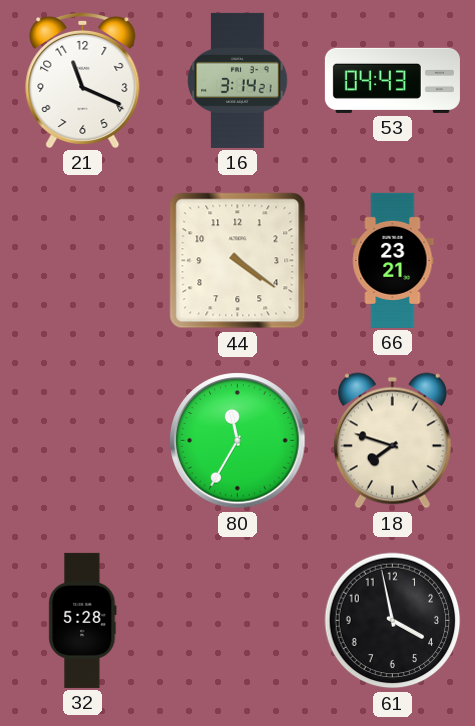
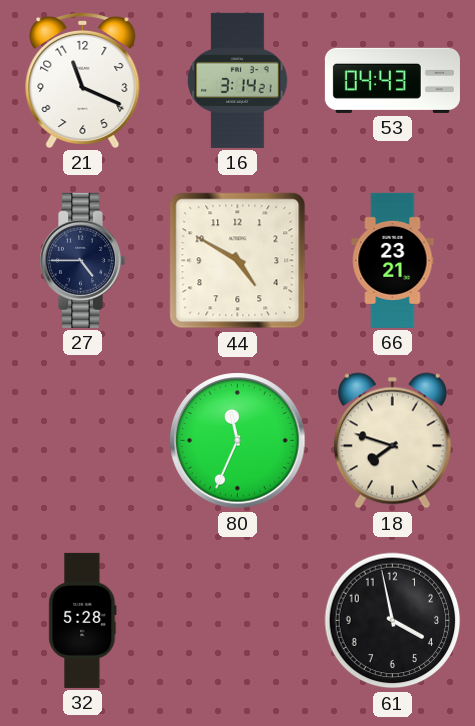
27: none -> 4:45 (83, 260)
44: 4:21 -> 4:50 (238, 261)
80: 11:35 -> 11:34 (238, 441)
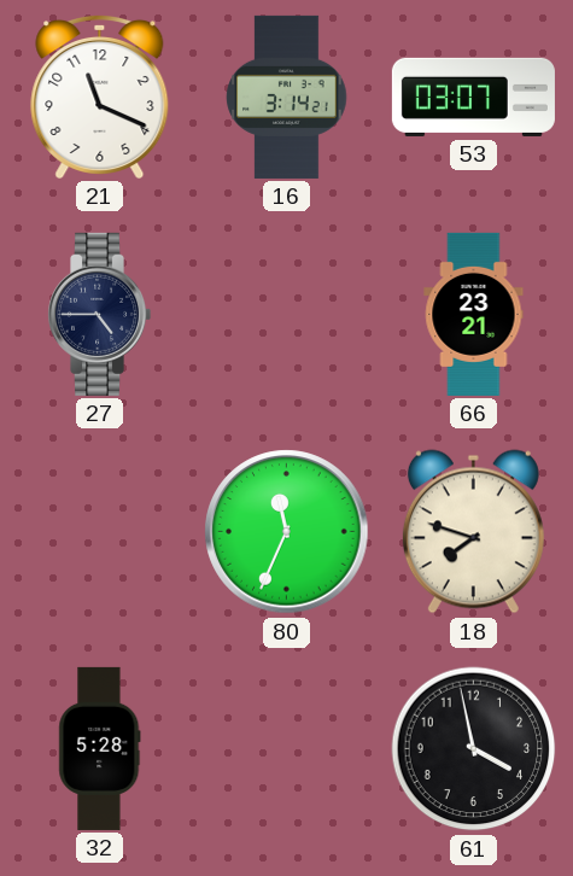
53: 04:43 -> 03:07 (473, 97)
44: 4:50 -> none (238, 261)
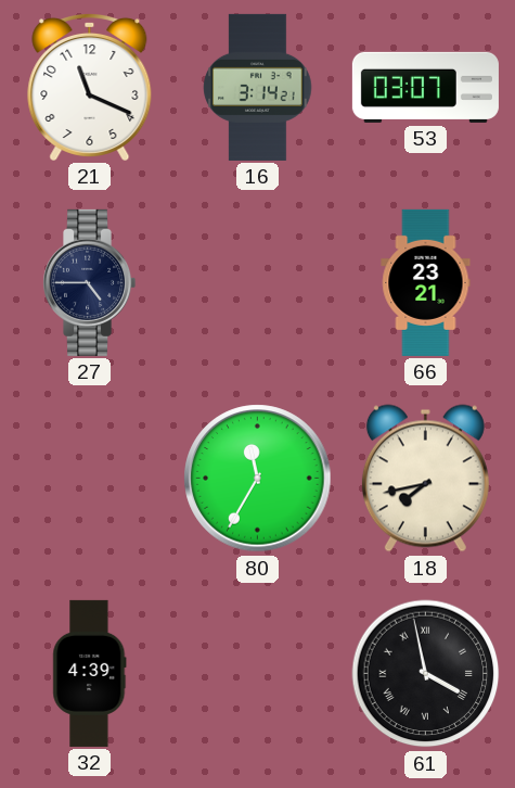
80: 11:34 -> 11:35 (258, 479)
18: 7:48 -> 7:43 (425, 479)
32: 5:28 -> 4:39 (90, 673)
61 numerals: Arabic -> Roman (426, 674)
